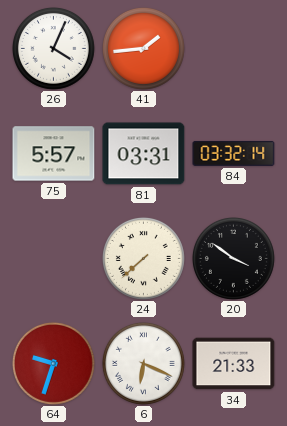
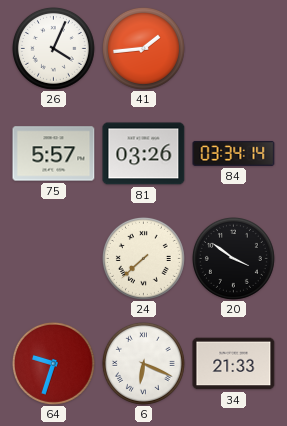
81: 03:31 -> 03:26 (144, 154)
84: 03:32 -> 03:34 (234, 153)
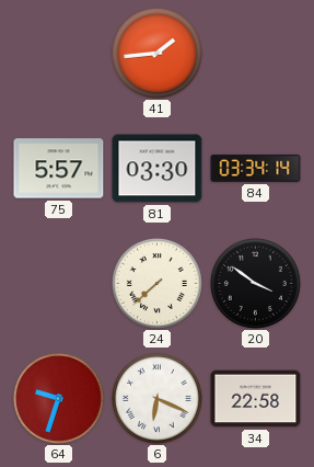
26: 4:04 -> none (53, 48)
81: 03:26 -> 03:30 (158, 169)
34: 21:33 -> 22:58 (256, 399)
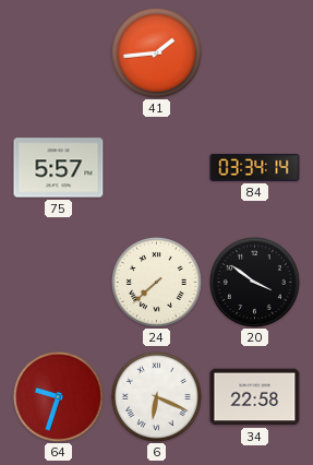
81: 03:30 -> none (158, 169)
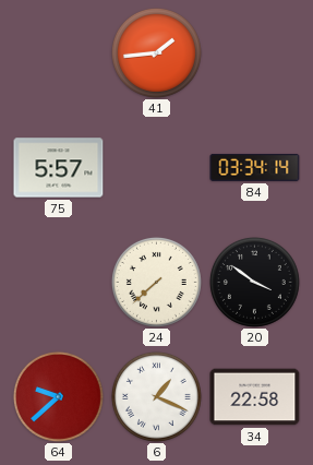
64: 9:33 -> 9:38 (58, 396)
6: 6:19 -> 1:19 (156, 396)
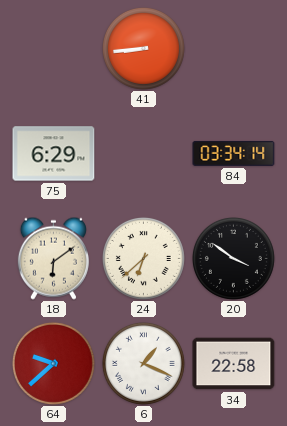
41: 1:44 -> 8:44 (143, 48)
75: 5:57 -> 6:29 (54, 154)
18: none -> 6:09 (53, 258)
24: 7:38 -> 6:38 (143, 258)
